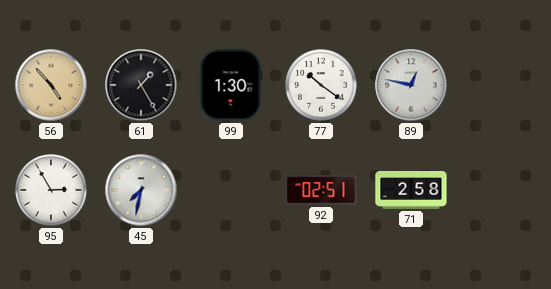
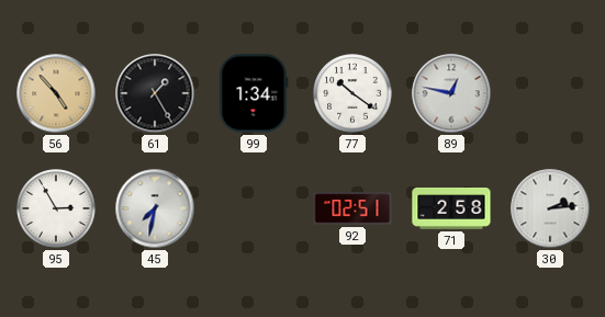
99: 1:30 -> 1:34 (254, 93)
30: none -> 2:14 (550, 208)
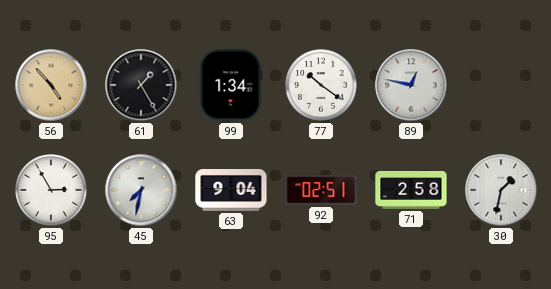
63: none -> 9:04 (231, 191)
30: 2:14 -> 1:32 (501, 190)
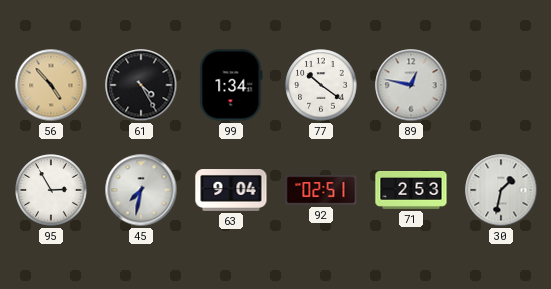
61: 1:25 -> 4:25 (141, 85)
71: 2:58 -> 2:53 (411, 191)
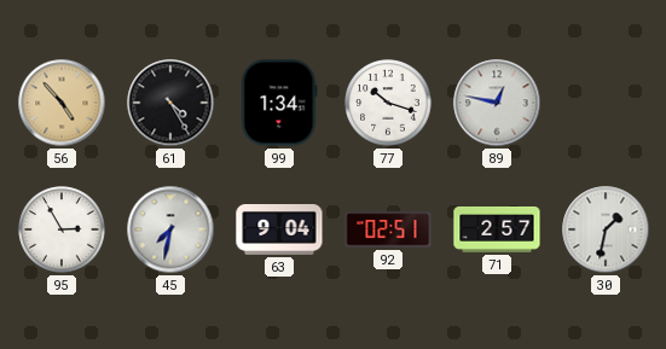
77: 10:21 -> 10:18 (388, 103)
71: 2:53 -> 2:57 (497, 231)
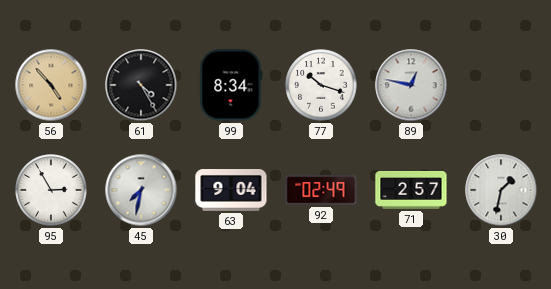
99: 1:34 -> 8:34 (231, 85)
92: 02:51 -> 02:49 (321, 190)
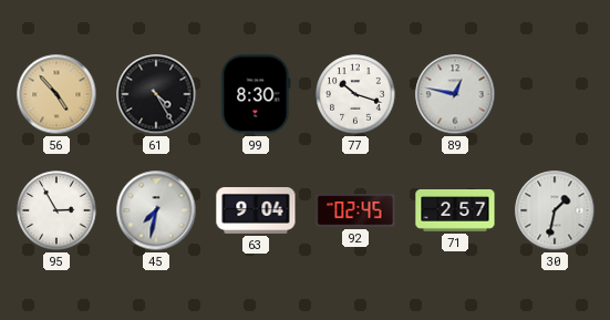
99: 8:34 -> 8:30 (256, 94)
92: 02:49 -> 02:45 (355, 210)
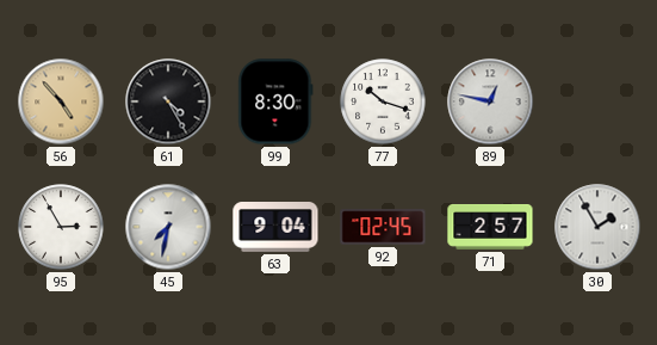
30: 1:32 -> 1:55 (597, 227)
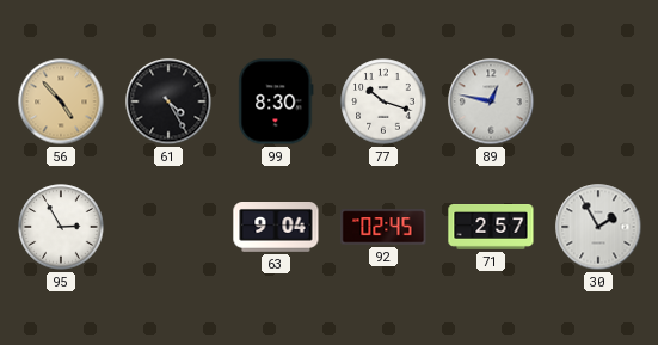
45: 7:32 -> none (168, 227)
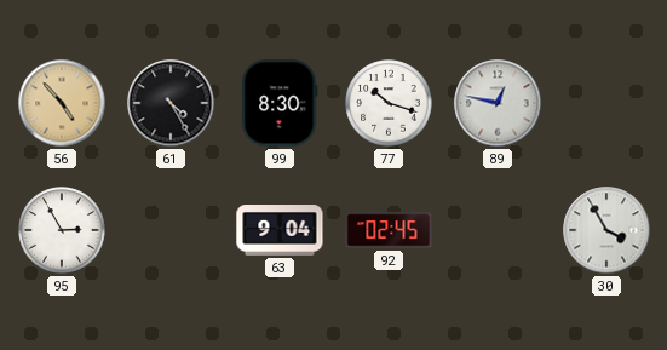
71: 2:57 -> none (491, 228)
30: 1:55 -> 3:55 (606, 230)
